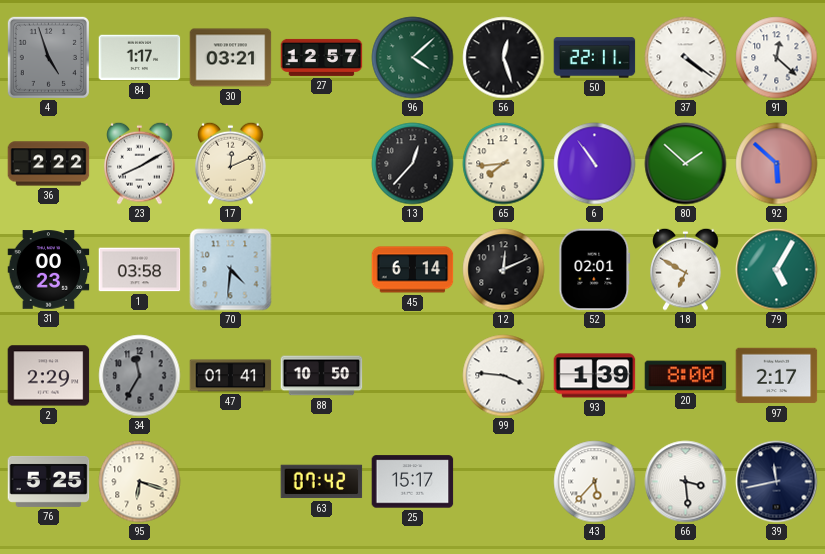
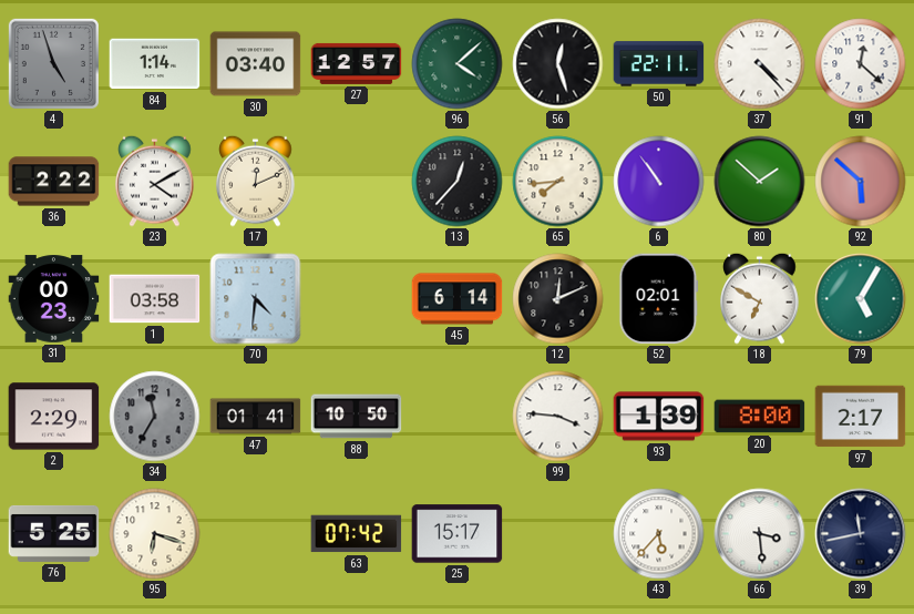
84: 1:17 -> 1:14 (155, 64)
30: 03:21 -> 03:40 (256, 64)
37: 4:21 -> 4:23 (760, 64)
23: 8:10 -> 4:10 (155, 181)
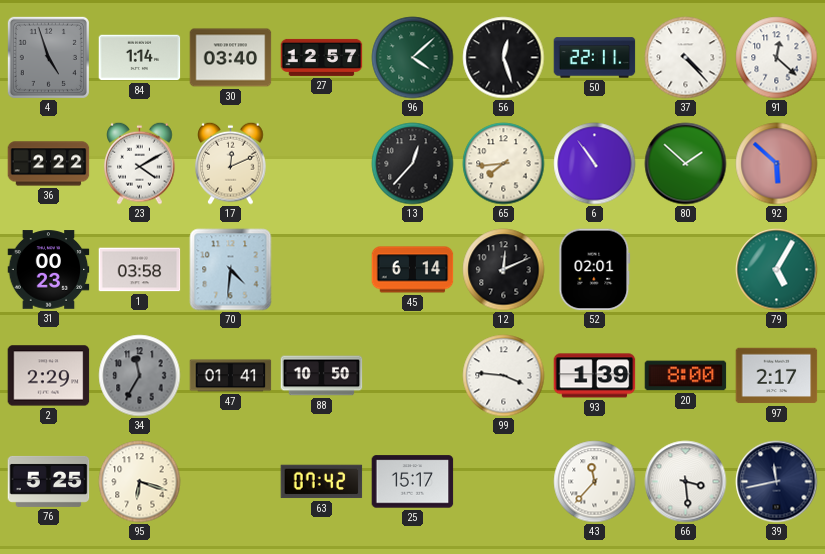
18: 6:50 -> none (760, 298)
43: 5:37 -> 11:37 (595, 482)
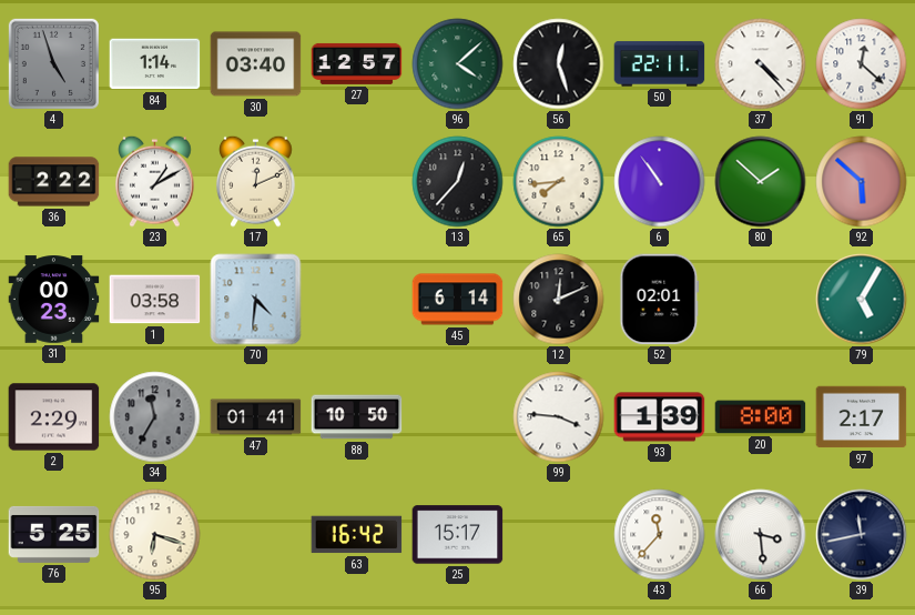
23: 4:10 -> 1:10 (155, 181)
63: 07:42 -> 16:42 (357, 535)
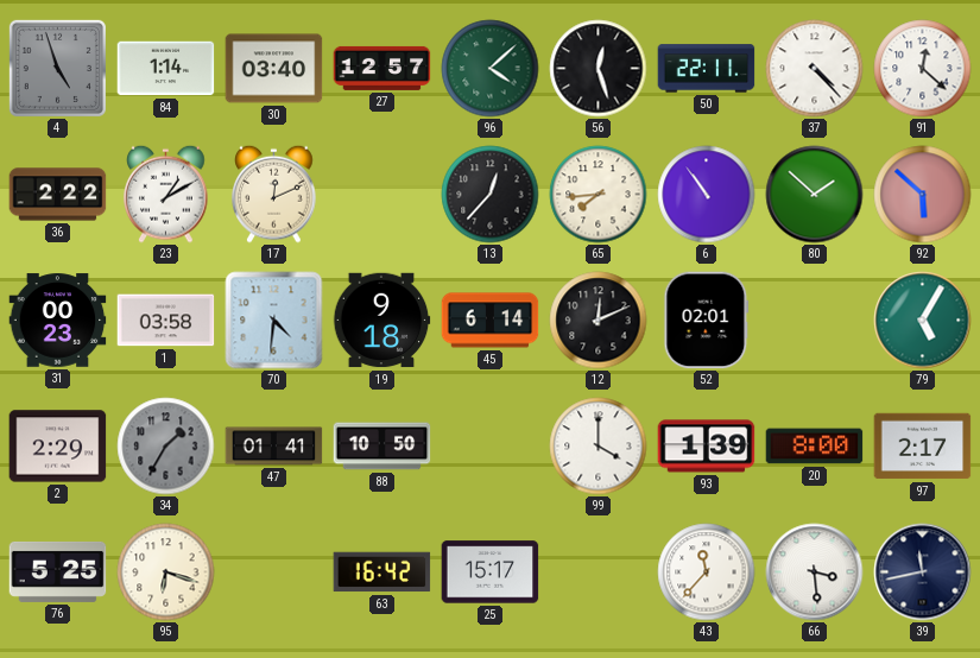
19: none -> 9:18 (381, 321)
34: 11:35 -> 1:35 (166, 447)
99: 3:46 -> 4:00 (599, 447)
